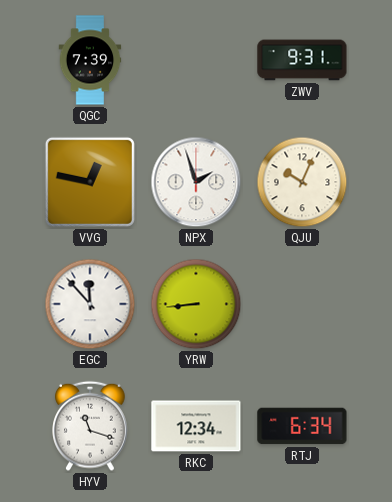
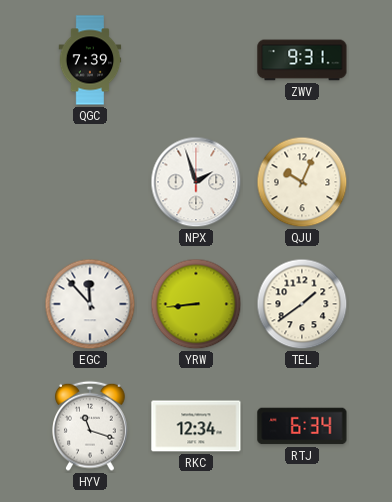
VVG: 12:47 -> none (90, 182)
TEL: none -> 1:39 (302, 304)
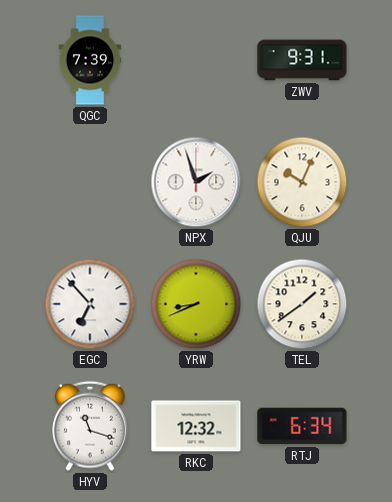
EGC: 11:53 -> 6:53 (90, 304)
YRW: 8:44 -> 8:41 (196, 304)
RKC: 12:34 -> 12:32 (196, 426)
